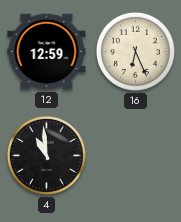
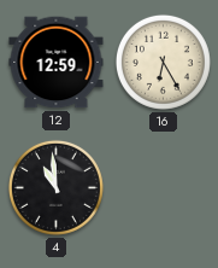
16: 6:26 -> 6:25 (163, 62)
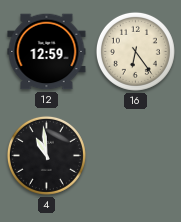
16: 6:25 -> 6:24 (135, 51)
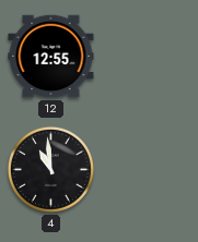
12: 12:59 -> 12:55 (51, 57)
16: 6:24 -> none (135, 51)
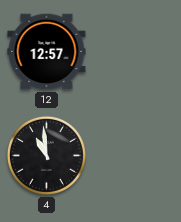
12: 12:55 -> 12:57 (47, 52)
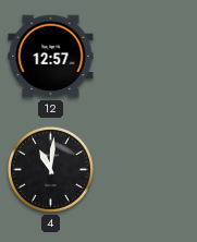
4: 10:59 -> 11:01 (50, 169)
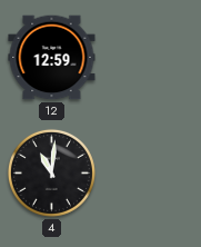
12: 12:57 -> 12:59 (52, 58)
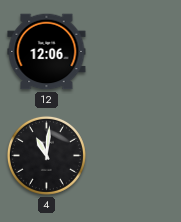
12: 12:59 -> 12:06 (47, 52)
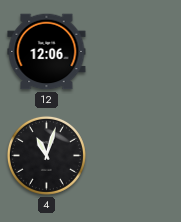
4: 11:01 -> 11:03 (46, 155)
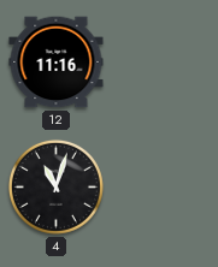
12: 12:06 -> 11:16 (57, 63)
